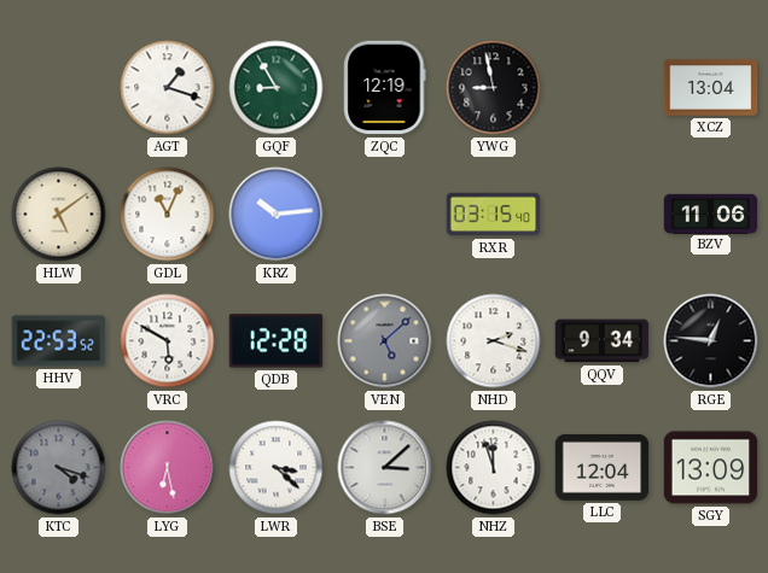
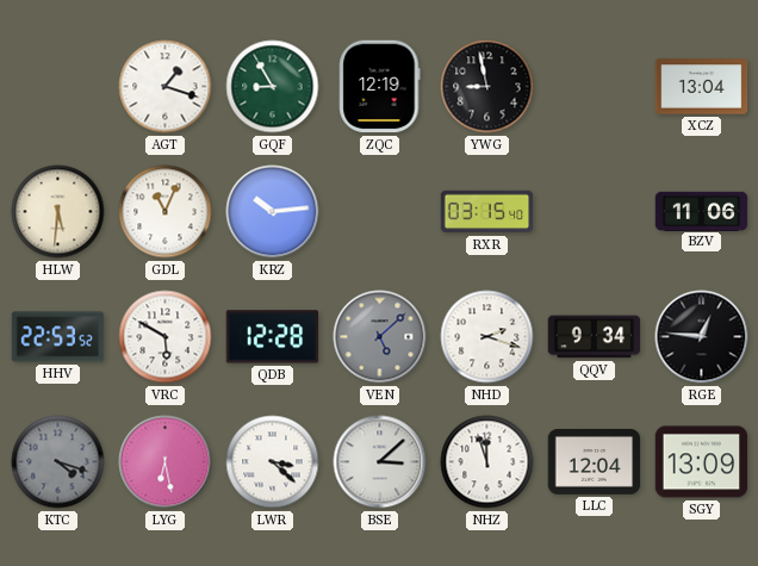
HLW: 5:09 -> 5:31 (58, 212)
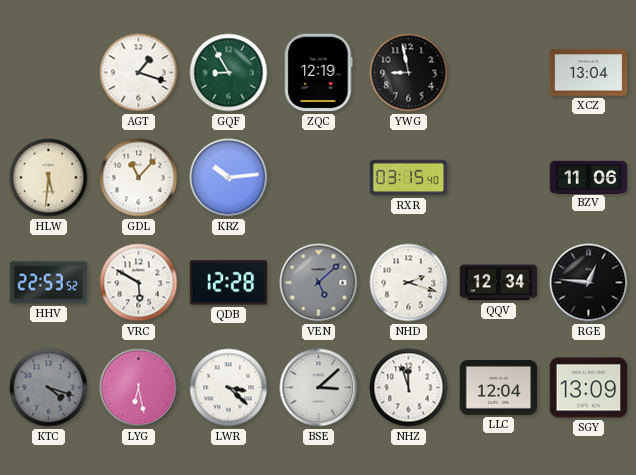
GDL: 11:04 -> 11:07 (139, 178)
QQV: 9:34 -> 12:34 (499, 283)
